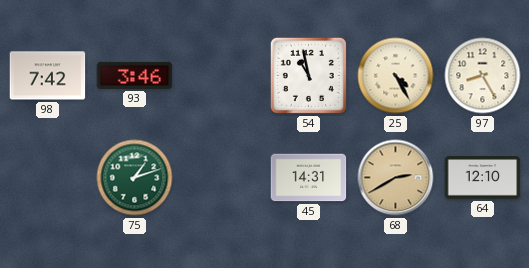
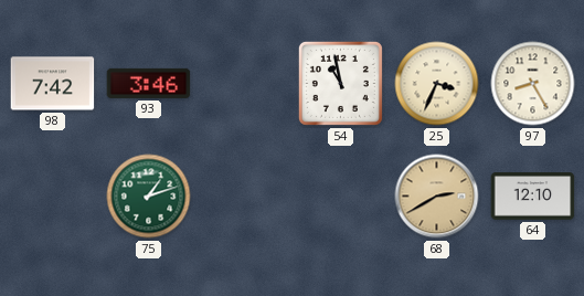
25: 4:25 -> 3:34 (437, 84)
45: 14:31 -> none (309, 178)
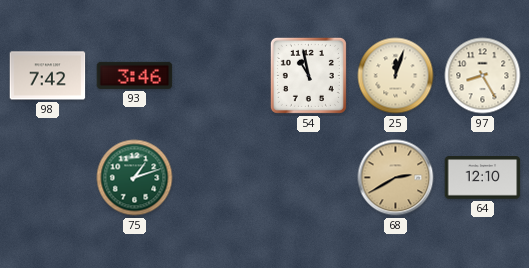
25: 3:34 -> 12:03 (396, 76)
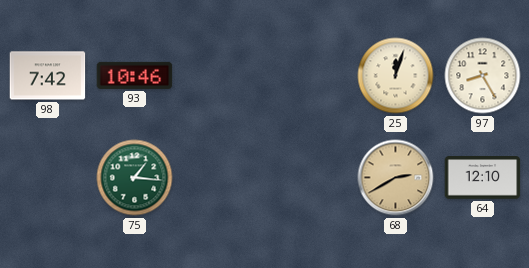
93: 3:46 -> 10:46 (135, 75)
54: 10:58 -> none (308, 75)
75: 1:12 -> 1:16 (135, 178)
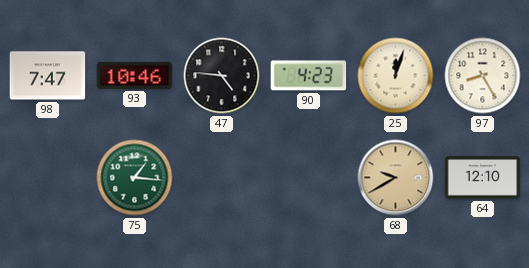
98: 7:42 -> 7:47 (48, 76)
47: none -> 4:46 (222, 76)
90: none -> 4:23 (309, 76)
68: 2:40 -> 9:40 (396, 178)
